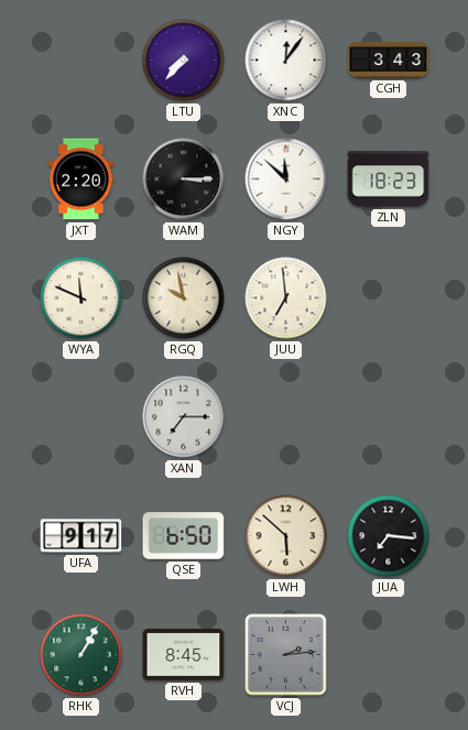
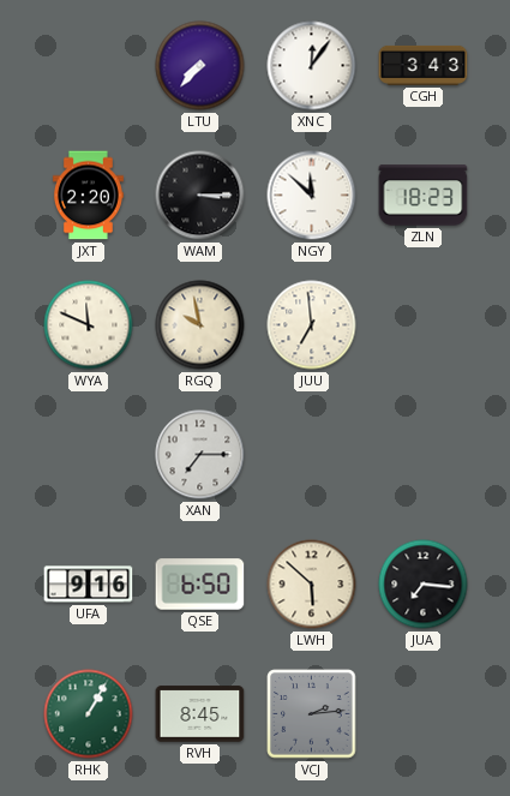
UFA: 9:17 -> 9:16 (89, 585)
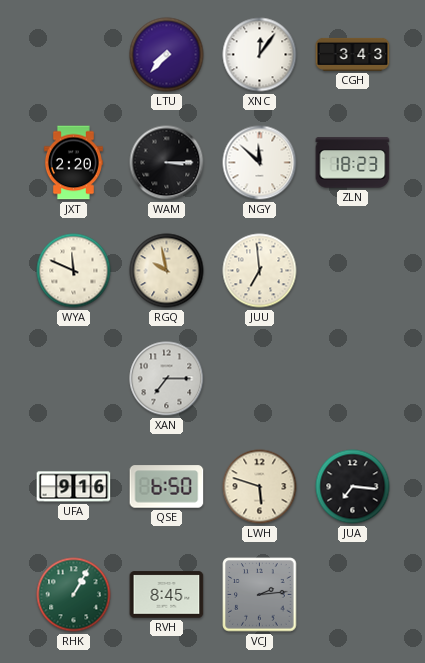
LWH: 5:52 -> 5:48 (260, 487)
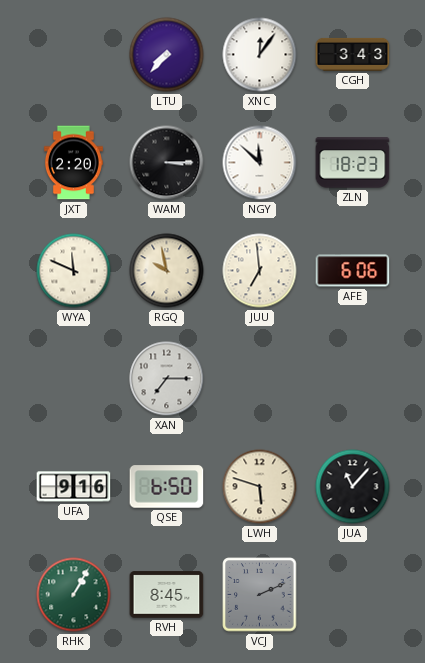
AFE: none -> 6:06 (353, 271)
JUA: 7:16 -> 11:07 (353, 487)
VCJ: 2:14 -> 2:11 (260, 595)
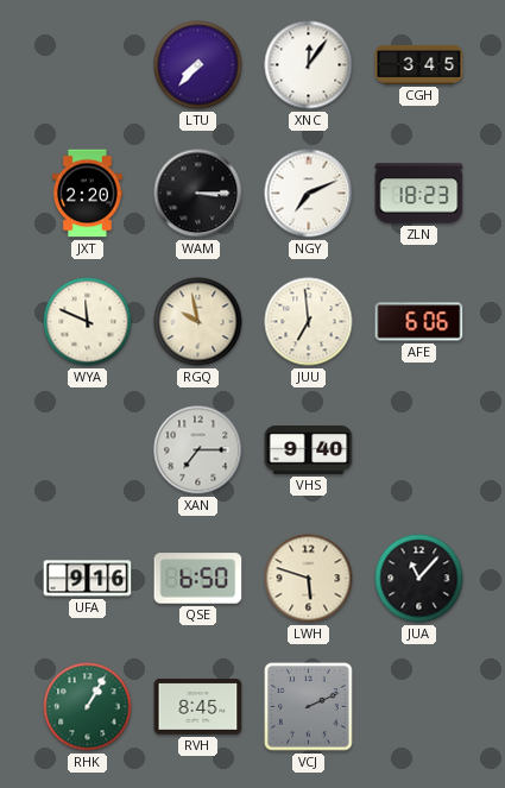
CGH: 3:43 -> 3:45 (419, 64)
NGY: 11:52 -> 7:11 (309, 194)
VHS: none -> 9:40 (309, 450)
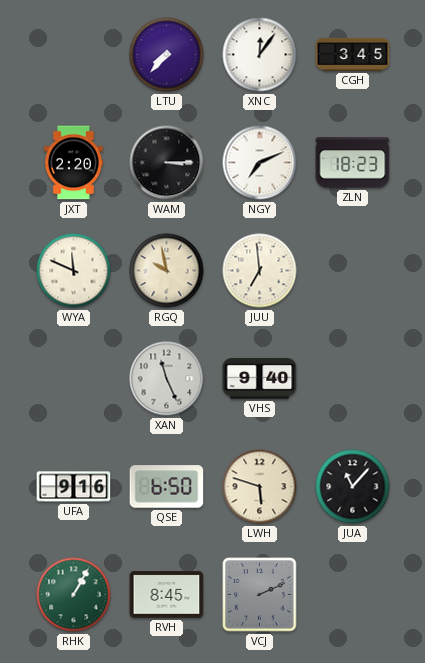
AFE: 6:06 -> none (419, 322)
XAN: 7:15 -> 11:26 (167, 379)
